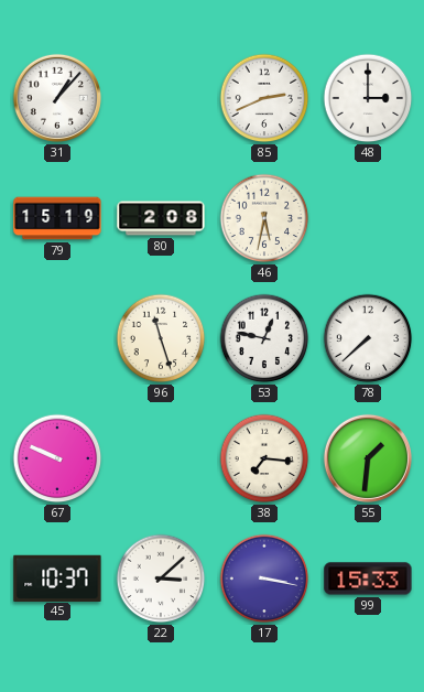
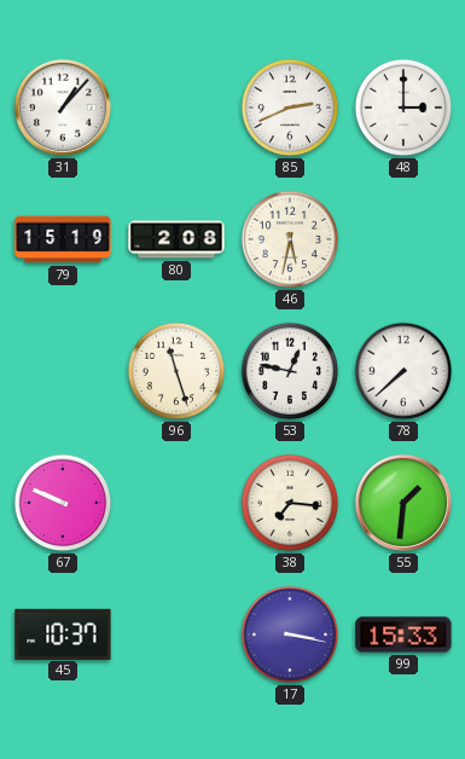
22: 3:08 -> none (161, 579)
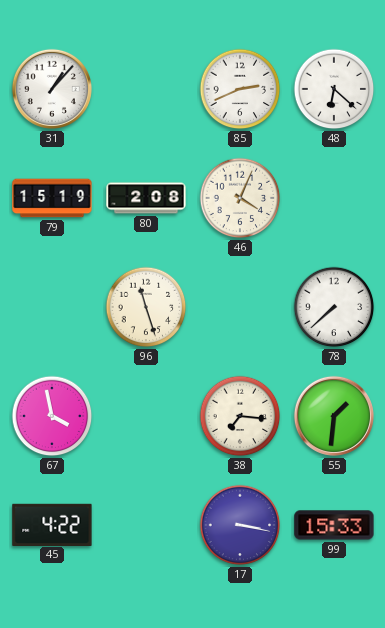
48: 3:00 -> 6:22 (334, 89)
46: 5:32 -> 4:04 (240, 198)
53: 12:47 -> none (290, 371)
67: 9:49 -> 3:58 (52, 416)
45: 10:37 -> 4:22 (52, 524)
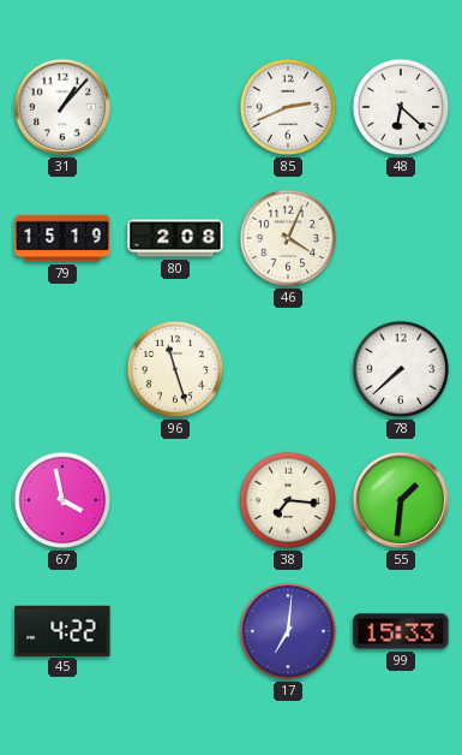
17: 3:17 -> 7:01 (288, 631)
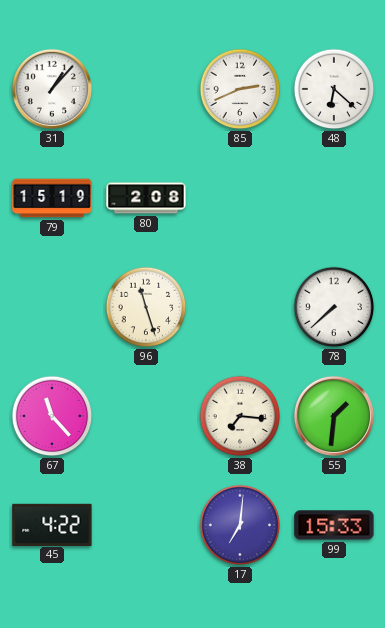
46: 4:04 -> none (288, 238)
67: 3:58 -> 11:23 (52, 416)
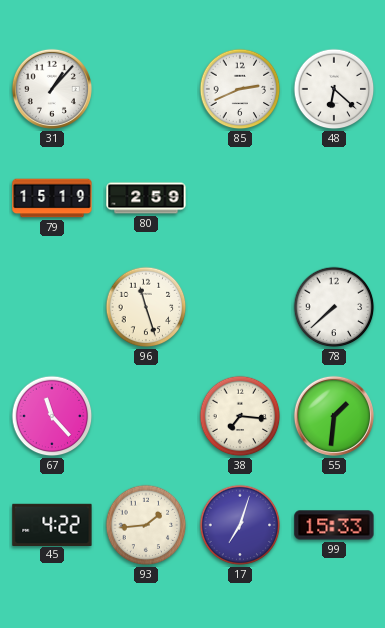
80: 2:08 -> 2:59 (146, 198)
93: none -> 1:44 (146, 525)
17: 7:01 -> 7:03 (240, 525)
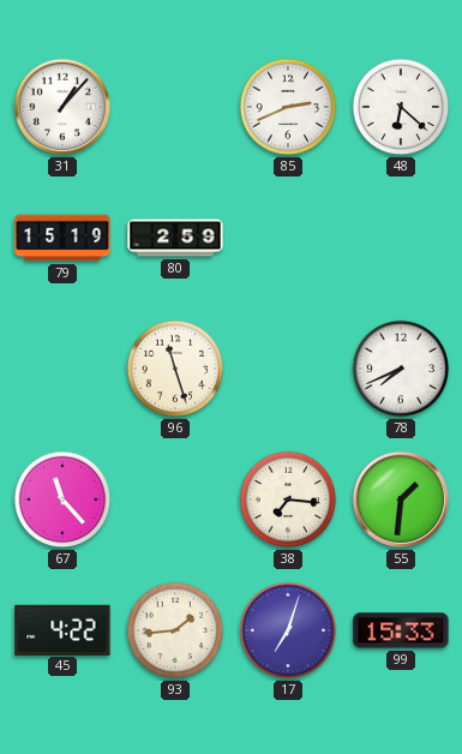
78: 7:38 -> 7:41 (401, 369)
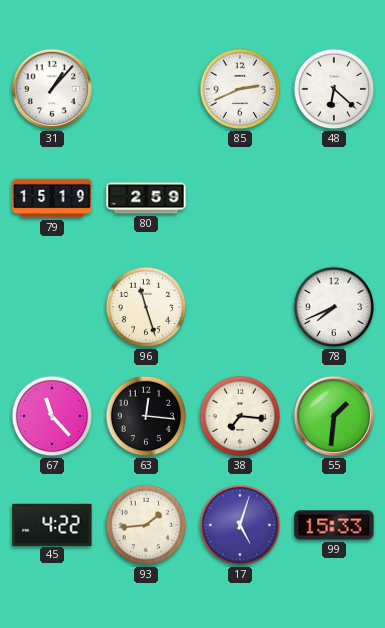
63: none -> 12:16 (146, 416)
17: 7:03 -> 5:03 (240, 525)
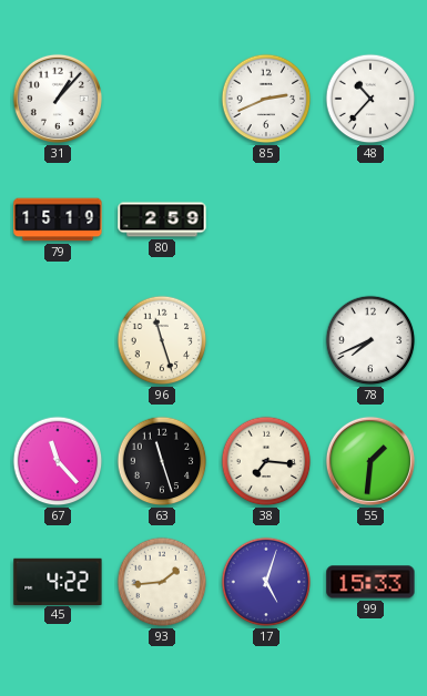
48: 6:22 -> 10:37 (370, 99)
63: 12:16 -> 11:27 (162, 461)
